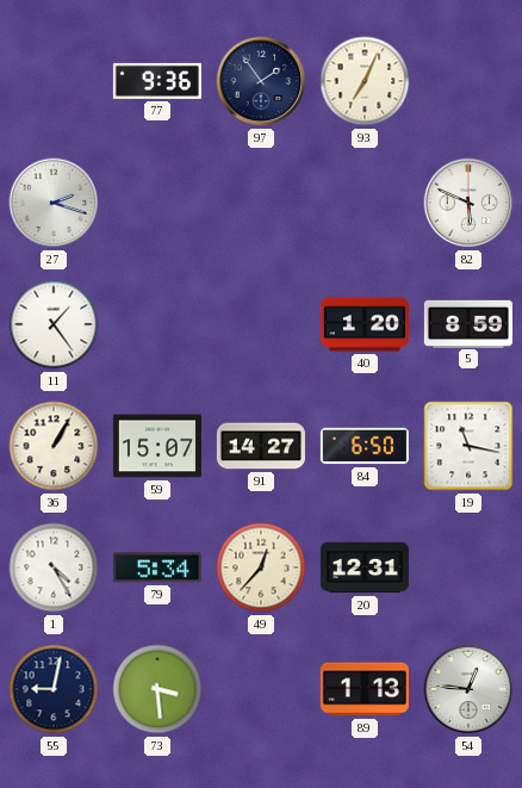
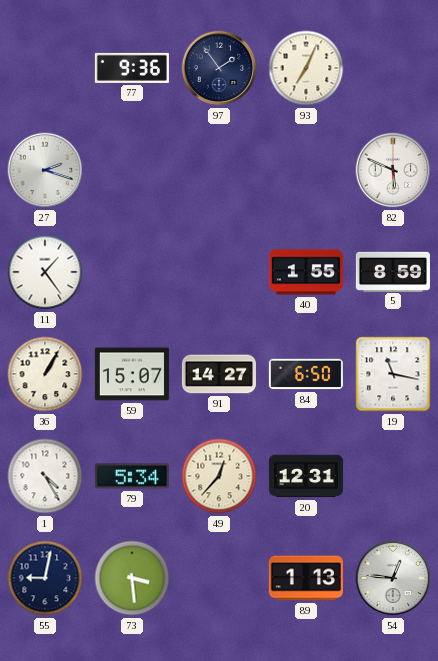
40: 1:20 -> 1:55 (306, 272)
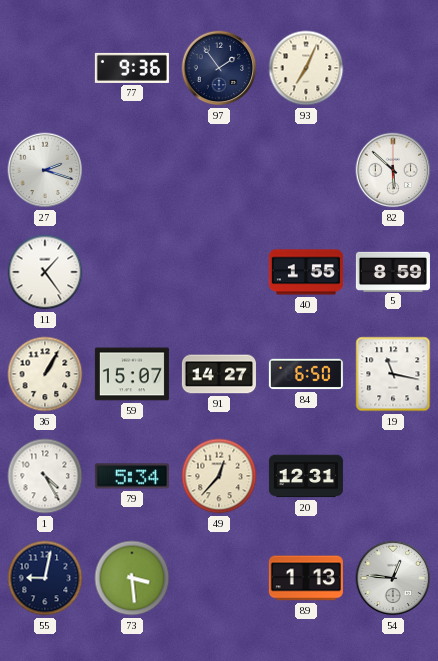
82: 5:49 -> 5:52 (393, 170)
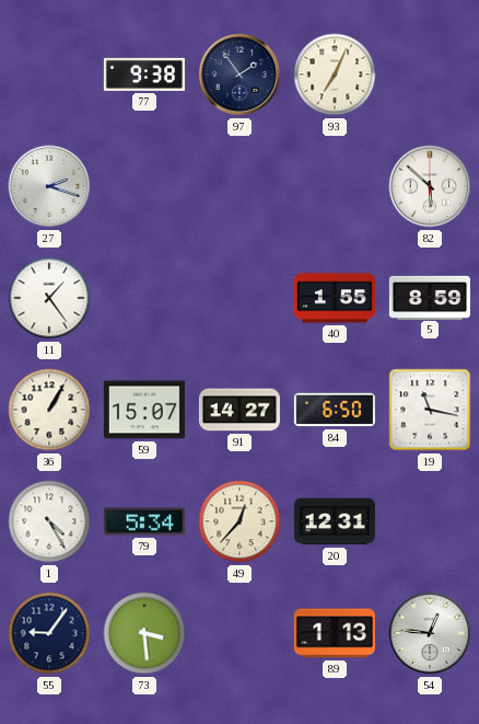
77: 9:36 -> 9:38 (144, 74)
55: 9:02 -> 9:06 (49, 633)
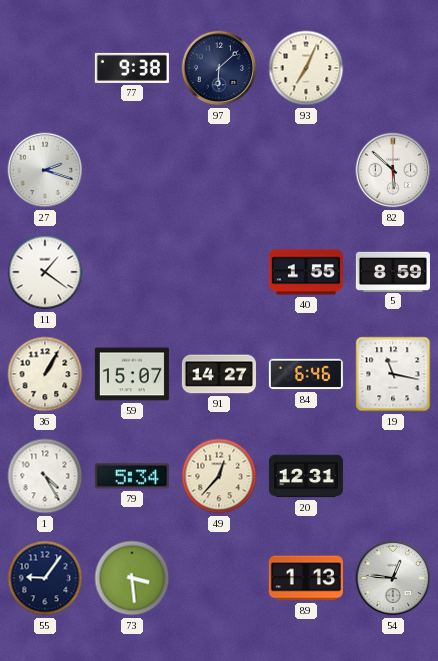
97: 1:54 -> 6:08 (219, 68)
11: 1:24 -> 1:21 (45, 272)
84: 6:50 -> 6:46 (306, 374)
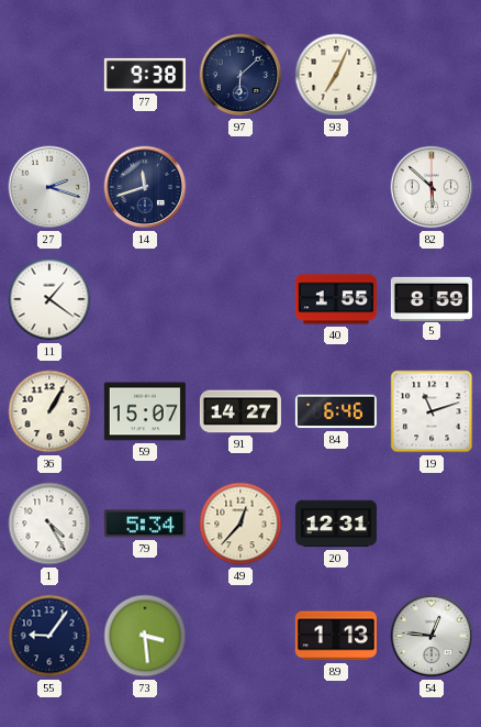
14: none -> 11:42 (145, 187)
19: 11:17 -> 11:12 (432, 411)
